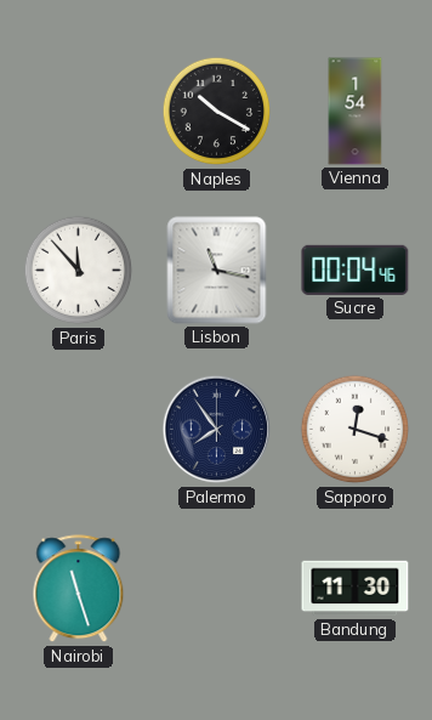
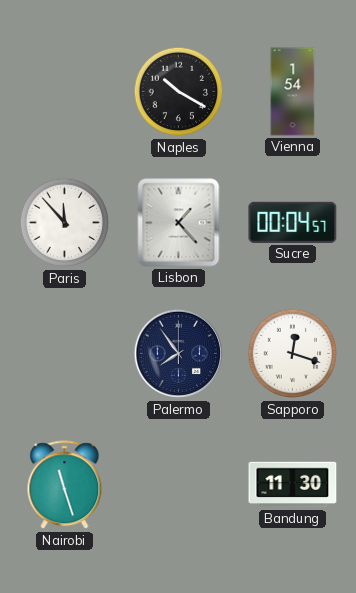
Lisbon: 11:17 -> 1:23 (179, 223)
Sucre: 00:04:46 -> 00:04:57 (293, 222)
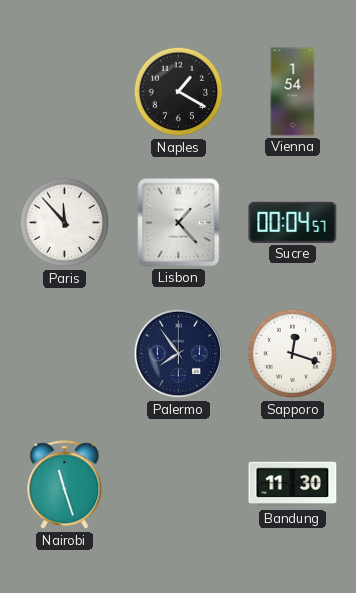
Naples: 10:20 -> 1:20 (179, 92)
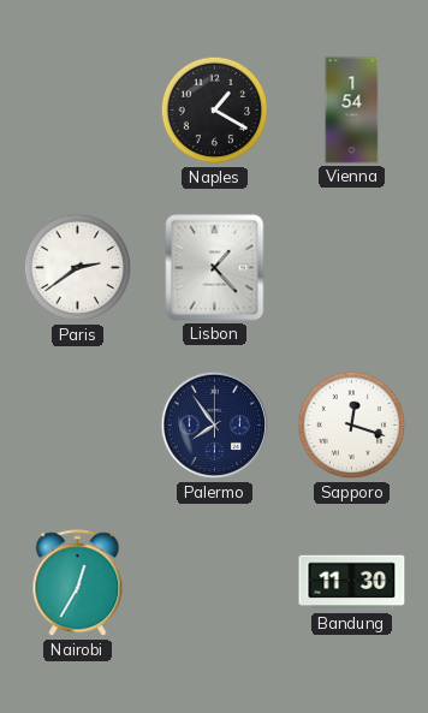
Paris: 11:53 -> 2:39 (78, 268)
Sucre: 00:04 -> none (293, 222)
Nairobi: 11:27 -> 12:35 (78, 583)
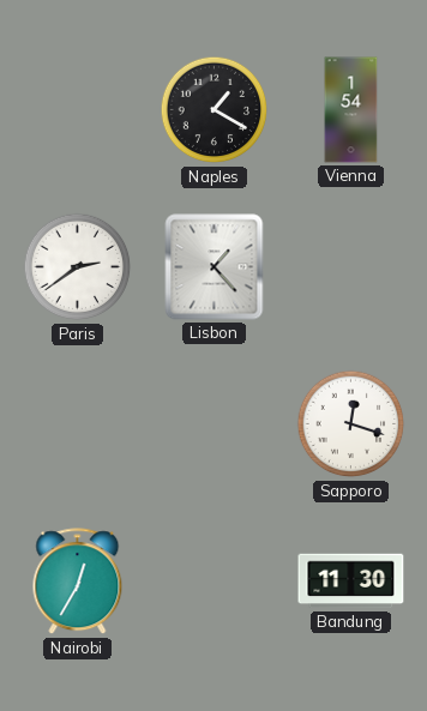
Palermo: 7:54 -> none (215, 426)
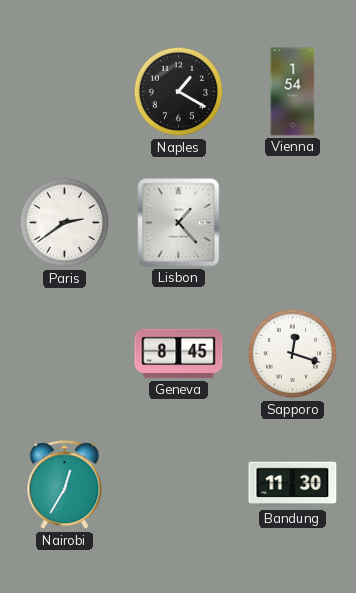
Geneva: none -> 8:45 (179, 354)
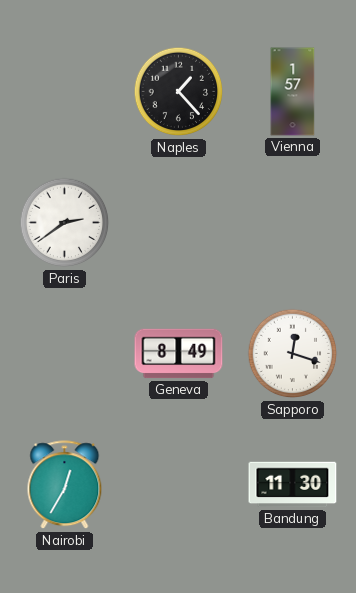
Naples: 1:20 -> 1:23 (179, 92)
Vienna: 1:54 -> 1:57 (293, 92)
Lisbon: 1:23 -> none (179, 223)
Geneva: 8:45 -> 8:49 (179, 354)
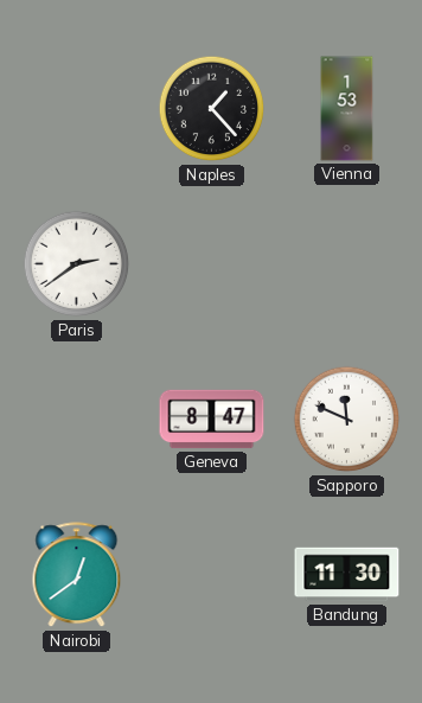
Vienna: 1:57 -> 1:53 (347, 109)
Geneva: 8:49 -> 8:47 (212, 420)
Sapporo: 12:18 -> 11:49 (347, 420)
Nairobi: 12:35 -> 12:39 (77, 575)
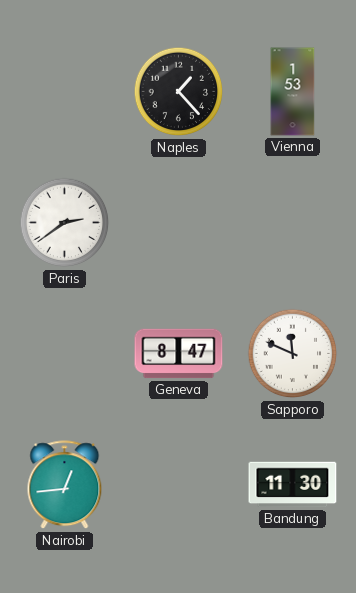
Nairobi: 12:39 -> 12:44 (65, 485)
